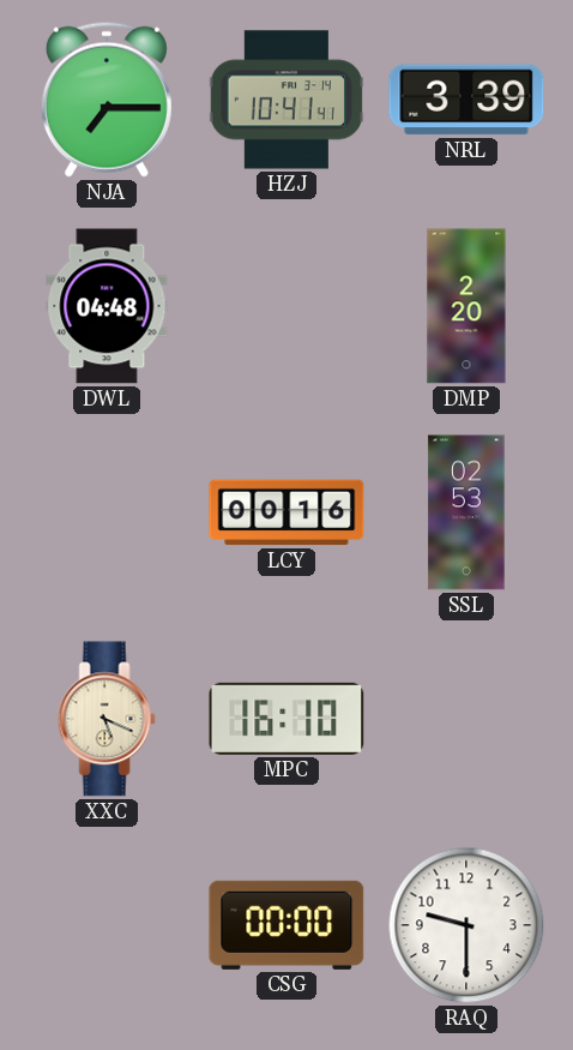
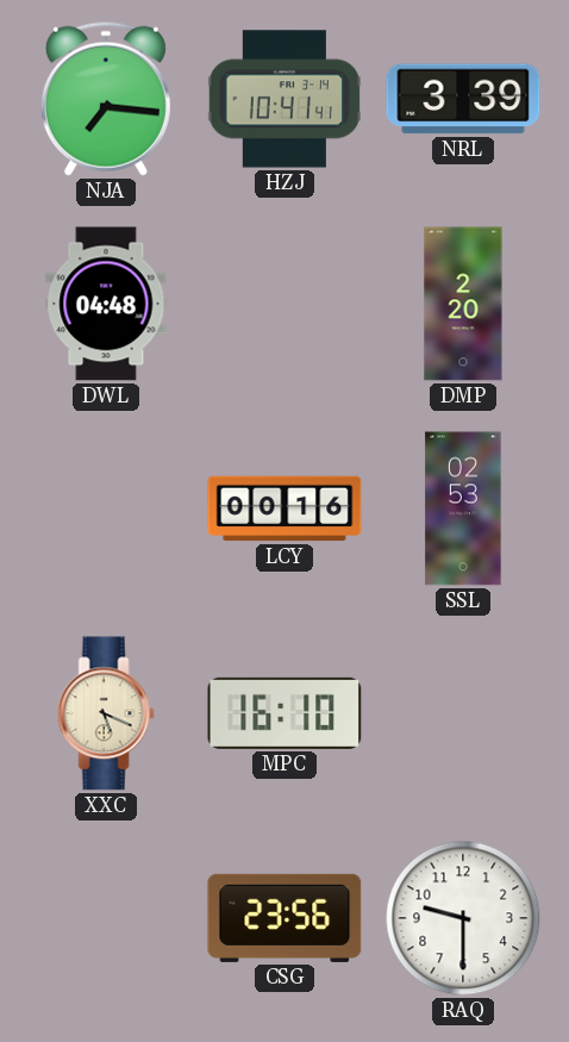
NJA: 7:15 -> 7:16 (106, 99)
CSG: 00:00 -> 23:56 (284, 918)
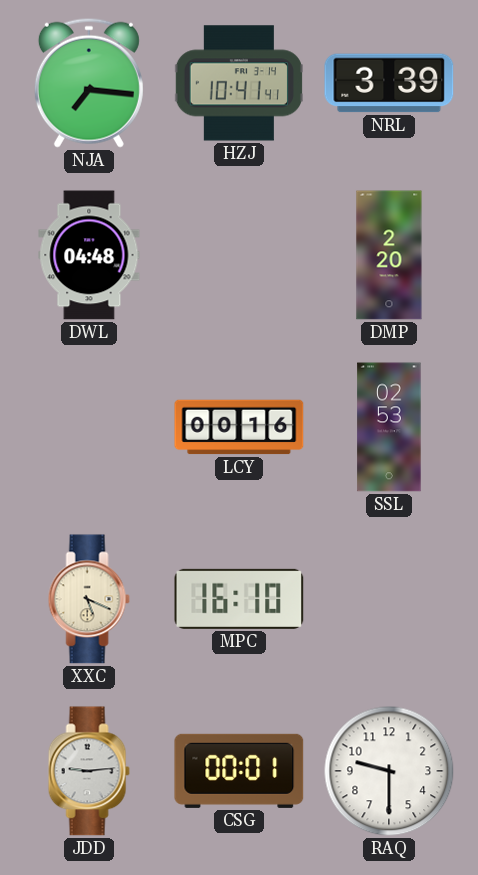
JDD: none -> 9:14 (89, 771)
CSG: 23:56 -> 00:01 (239, 771)
